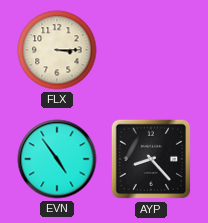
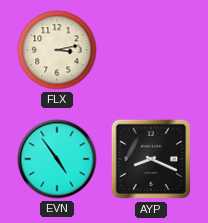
FLX: 3:15 -> 3:13 (57, 50)
AYP: 8:23 -> 8:19 (151, 159)
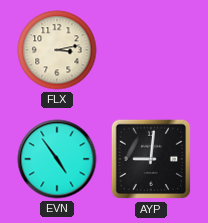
AYP: 8:19 -> 9:01 (151, 159)
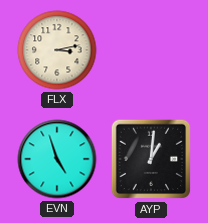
EVN: 4:54 -> 4:57 (57, 159)
AYP: 9:01 -> 1:01 (151, 159)
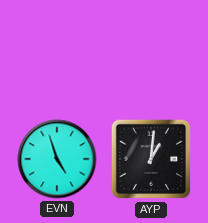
FLX: 3:13 -> none (57, 50)
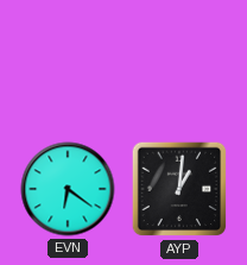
EVN: 4:57 -> 6:21 (68, 189)
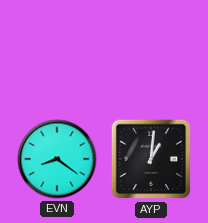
EVN: 6:21 -> 8:21 (57, 159)
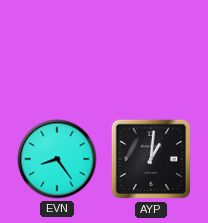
EVN: 8:21 -> 8:24 (57, 159)
